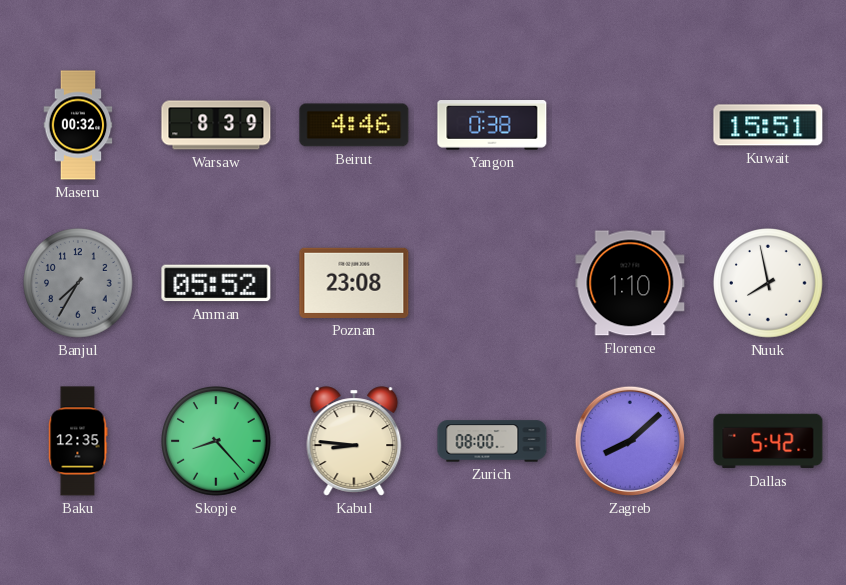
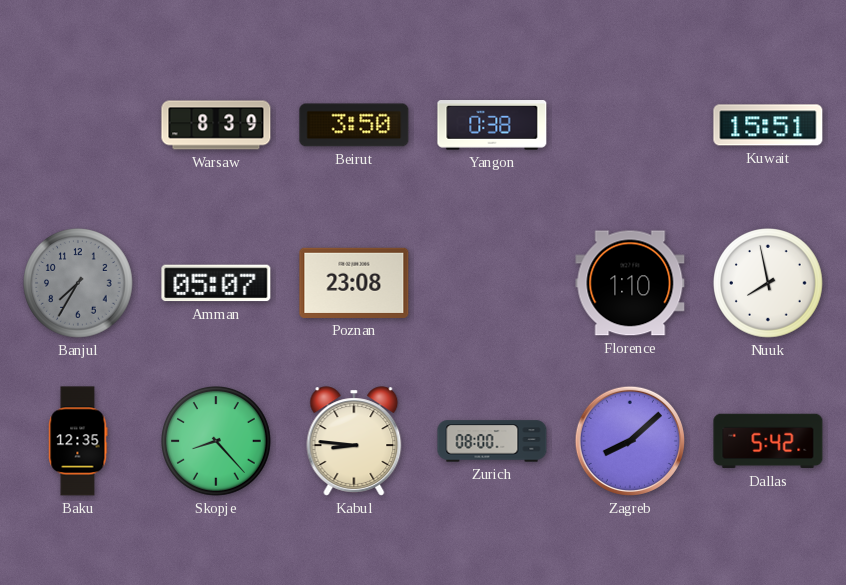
Maseru: 00:32 -> none (78, 125)
Beirut: 4:46 -> 3:50 (354, 125)
Amman: 05:52 -> 05:07 (216, 283)
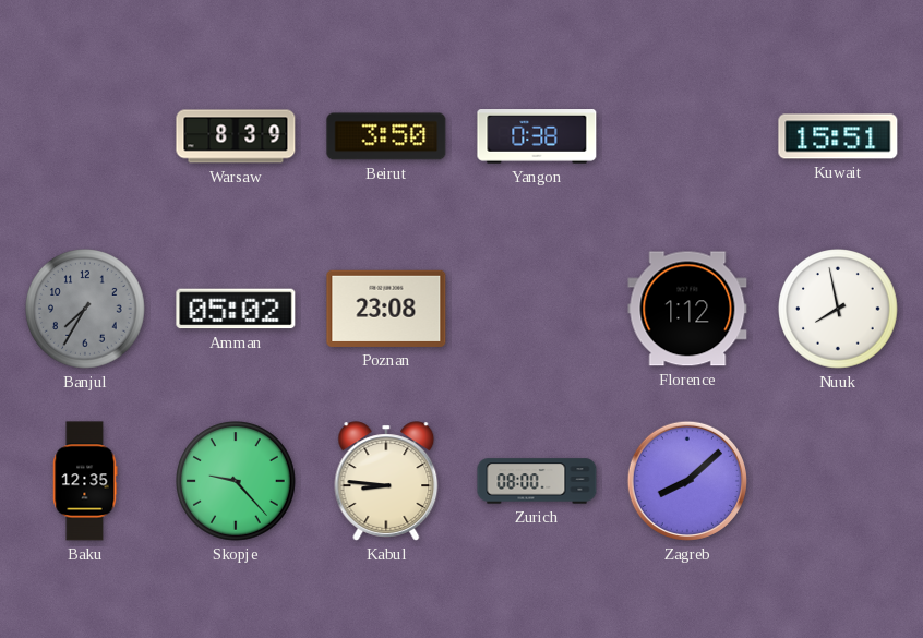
Amman: 05:07 -> 05:02 (236, 309)
Florence: 1:10 -> 1:12 (687, 309)
Skopje: 8:23 -> 9:23 (237, 482)
Dallas: 5:42 -> none (768, 441)
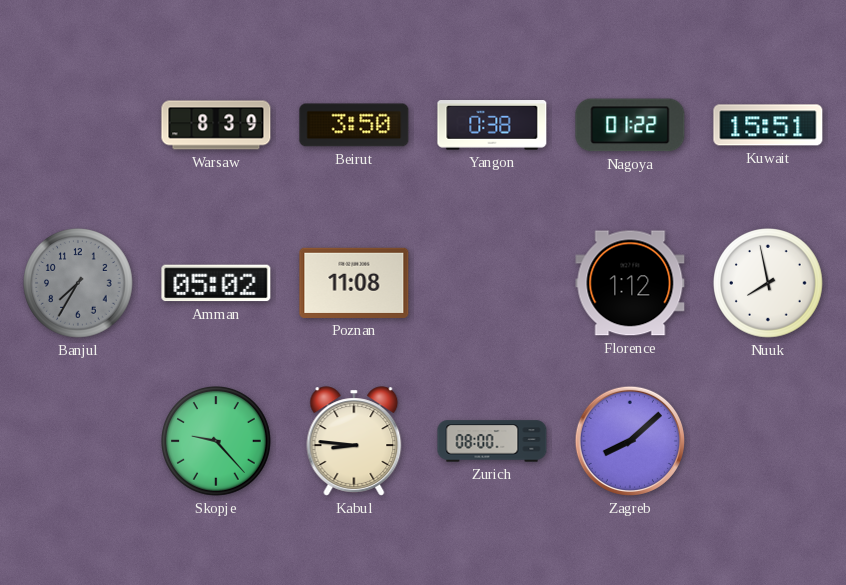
Nagoya: none -> 01:22 (630, 125)
Poznan: 23:08 -> 11:08 (354, 283)
Baku: 12:35 -> none (85, 481)
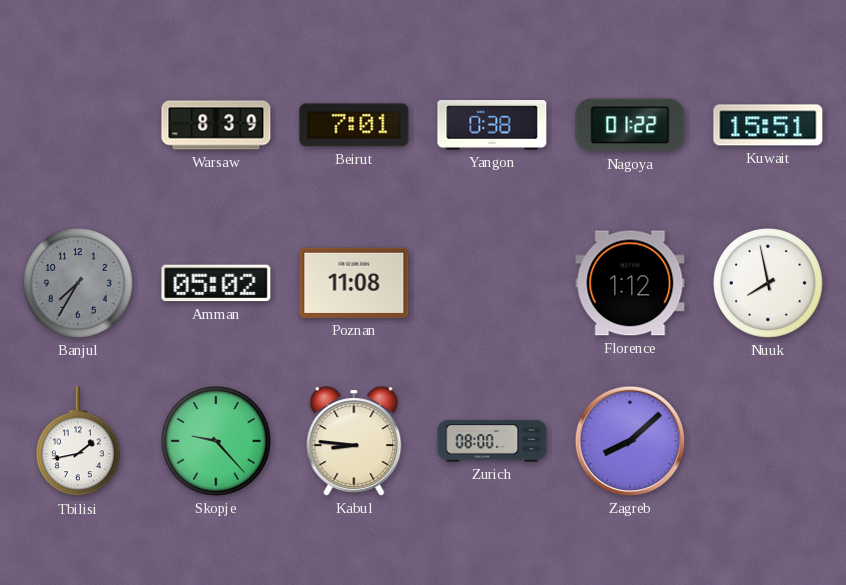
Beirut: 3:50 -> 7:01 (354, 125)
Tbilisi: none -> 1:43 (78, 442)
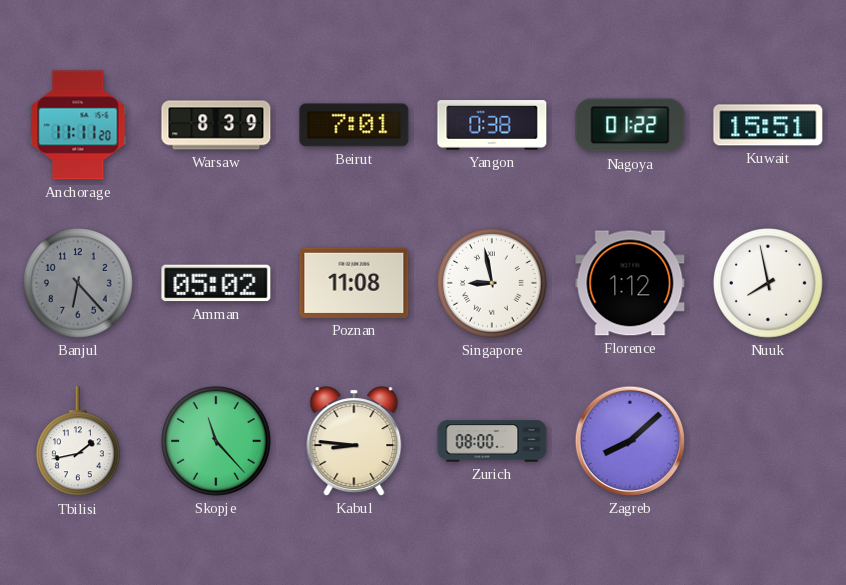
Anchorage: none -> 11:11 (78, 125)
Banjul: 7:35 -> 6:23 (79, 284)
Singapore: none -> 8:58 (493, 284)
Skopje: 9:23 -> 11:23 (217, 442)
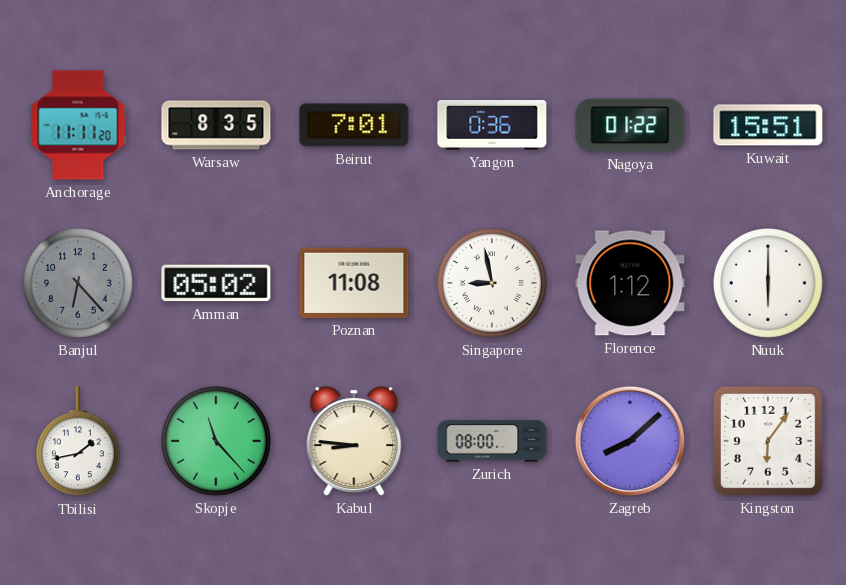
Warsaw: 8:39 -> 8:35 (216, 125)
Yangon: 0:38 -> 0:36 (492, 126)
Nuuk: 7:58 -> 6:00 (769, 284)
Kingston: none -> 6:06 (768, 441)
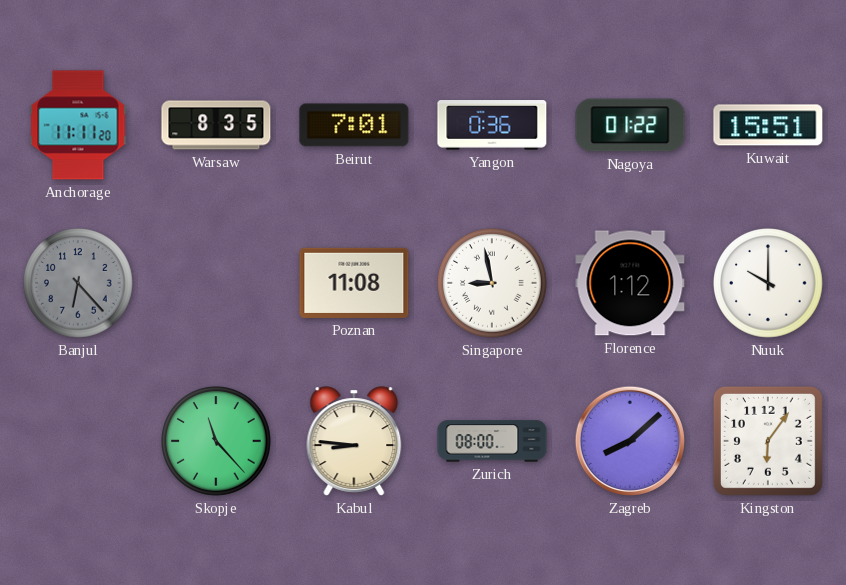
Amman: 05:02 -> none (216, 283)
Nuuk: 6:00 -> 10:00 (769, 284)
Tbilisi: 1:43 -> none (78, 442)
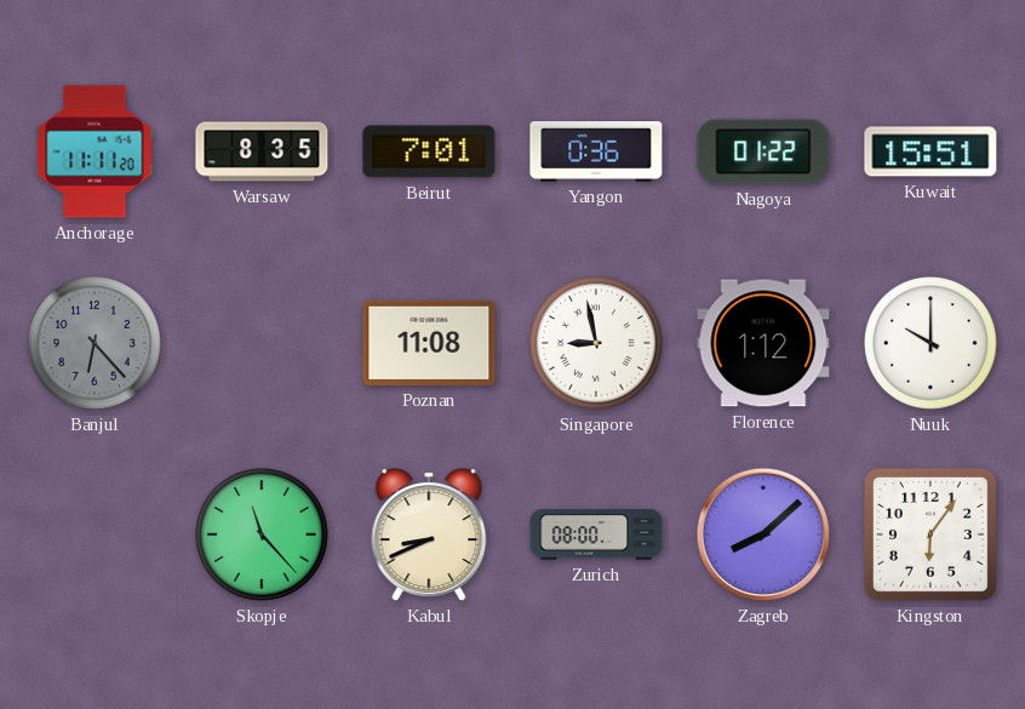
Kabul: 8:46 -> 8:41 (429, 534)
